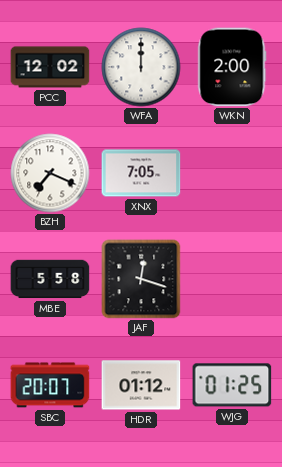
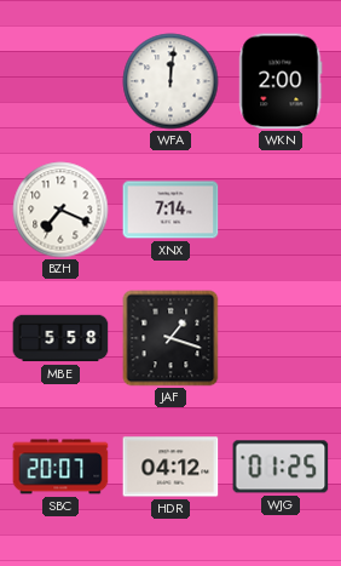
PCC: 12:02 -> none (50, 67)
WFA: 12:00 -> 12:01 (170, 81)
XNX: 7:05 -> 7:14 (170, 210)
JAF: 12:18 -> 1:18 (170, 338)
HDR: 01:12 -> 04:12 (170, 467)
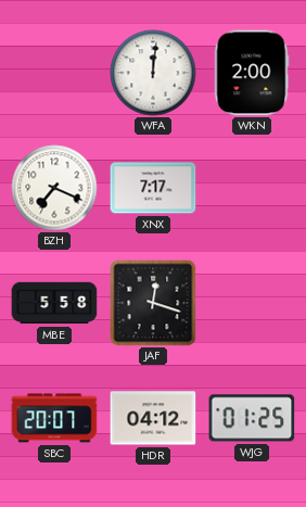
XNX: 7:14 -> 7:17 (153, 188)
JAF: 1:18 -> 12:18 (153, 303)
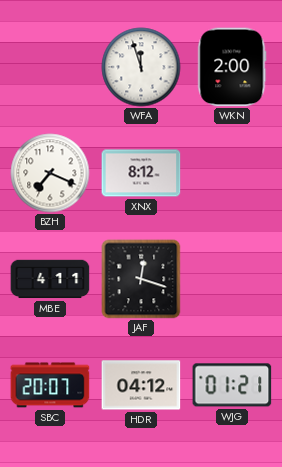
WFA: 12:01 -> 11:57 (141, 67)
XNX: 7:17 -> 8:12 (141, 173)
MBE: 5:58 -> 4:11 (50, 279)
WJG: 01:25 -> 01:21 (232, 385)
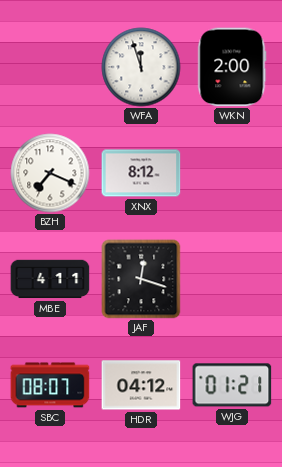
SBC: 20:07 -> 08:07 (50, 385)
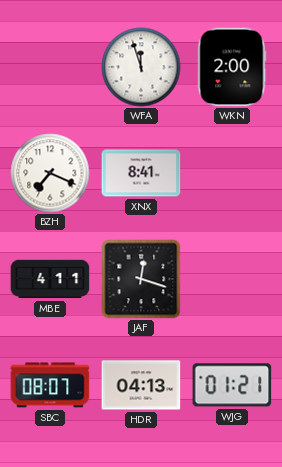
XNX: 8:12 -> 8:41 (141, 173)
HDR: 04:12 -> 04:13 (141, 385)
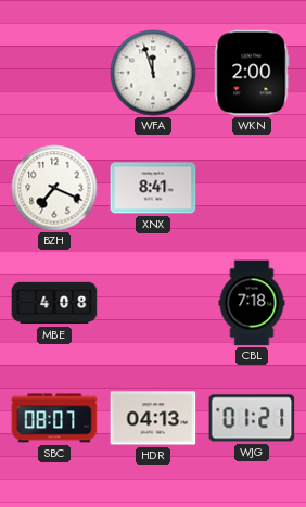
MBE: 4:11 -> 4:08 (54, 303)
JAF: 12:18 -> none (141, 279)
CBL: none -> 7:18 (252, 303)
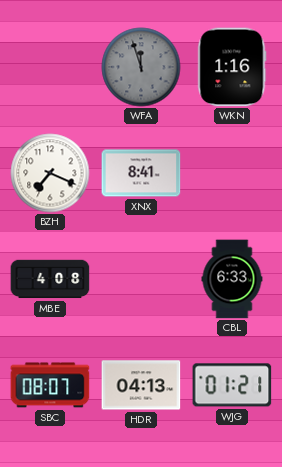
WFA dial: white -> grey (141, 67)
WKN: 2:00 -> 1:16 (232, 67)
CBL: 7:18 -> 6:33 (232, 279)
